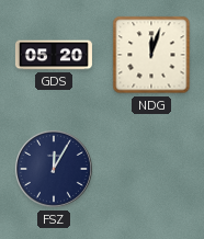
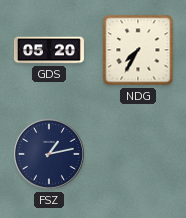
NDG: 12:03 -> 7:35 (138, 50)
FSZ: 12:05 -> 1:13 (49, 154)
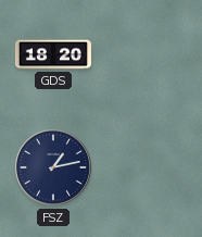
GDS: 05:20 -> 18:20 (53, 54)
NDG: 7:35 -> none (138, 50)
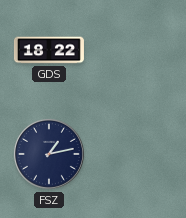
GDS: 18:20 -> 18:22 (49, 50)
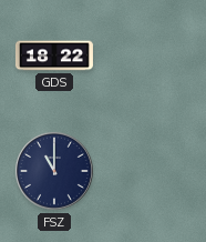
FSZ: 1:13 -> 11:00 (54, 171)
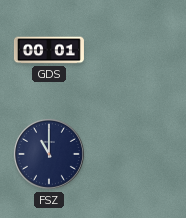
GDS: 18:22 -> 00:01 (49, 50)
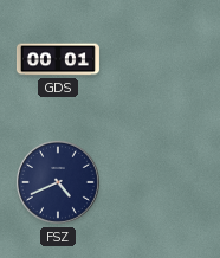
FSZ: 11:00 -> 4:41 (58, 182)
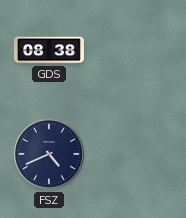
GDS: 00:01 -> 08:38 (49, 50)
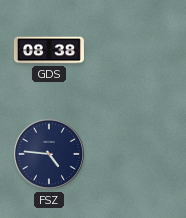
FSZ: 4:41 -> 4:46 (49, 154)
